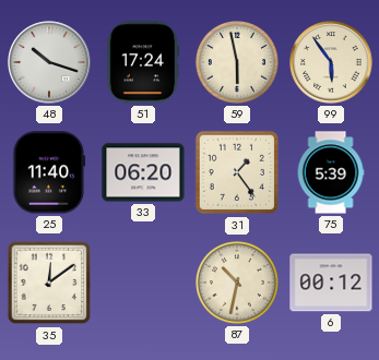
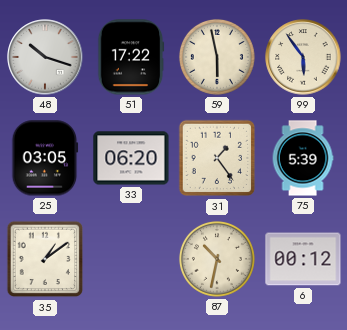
51: 17:24 -> 17:22 (131, 57)
25: 11:40 -> 03:05 (45, 158)
35: 12:09 -> 1:09 (45, 259)
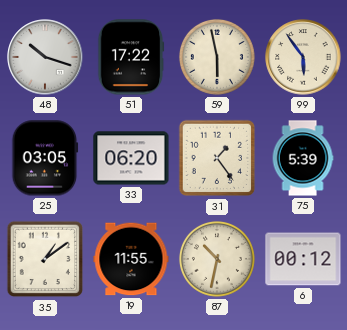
19: none -> 11:55 (131, 259)
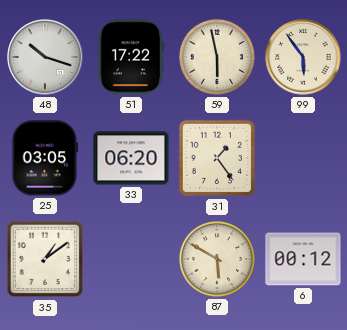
75: 5:39 -> none (303, 158)
19: 11:55 -> none (131, 259)
87: 10:32 -> 5:50 (217, 259)
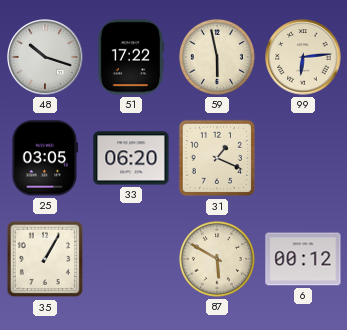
99: 5:54 -> 6:14 (303, 57)
31: 1:24 -> 1:19 (217, 158)
35: 1:09 -> 1:05 (45, 259)
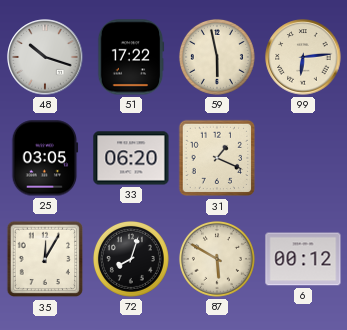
35: 1:05 -> 12:05 (45, 259)
72: none -> 8:03 (131, 259)
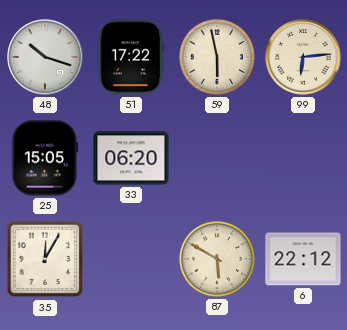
25: 03:05 -> 15:05 (45, 158)
31: 1:19 -> none (217, 158)
72: 8:03 -> none (131, 259)
6: 00:12 -> 22:12 (303, 259)
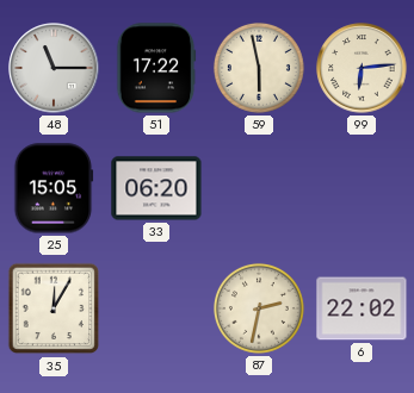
48: 10:18 -> 11:15 (54, 68)
87: 5:50 -> 2:32 (259, 308)
6: 22:12 -> 22:02 (362, 308)
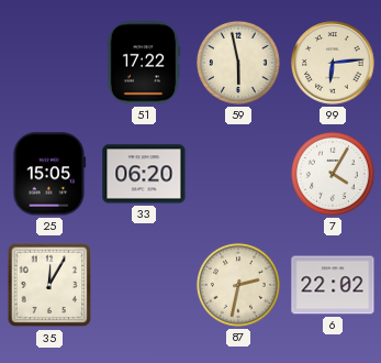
48: 11:15 -> none (54, 68)
7: none -> 4:05 (333, 174)
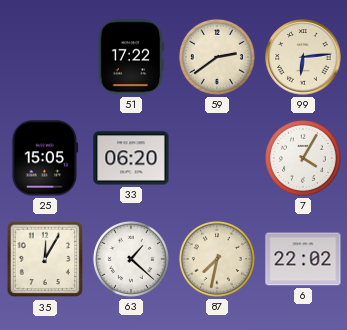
59: 5:58 -> 2:39 (217, 57)
63: none -> 1:22 (131, 259)
87: 2:32 -> 7:32 (217, 259)
